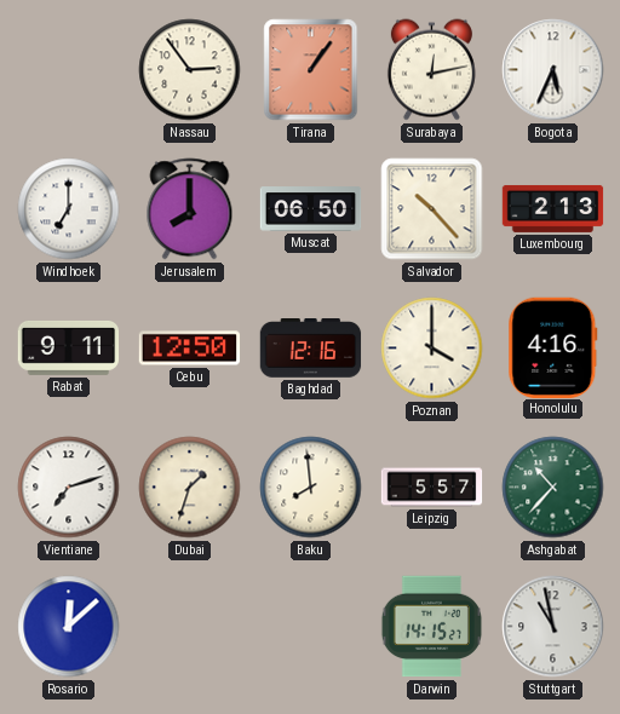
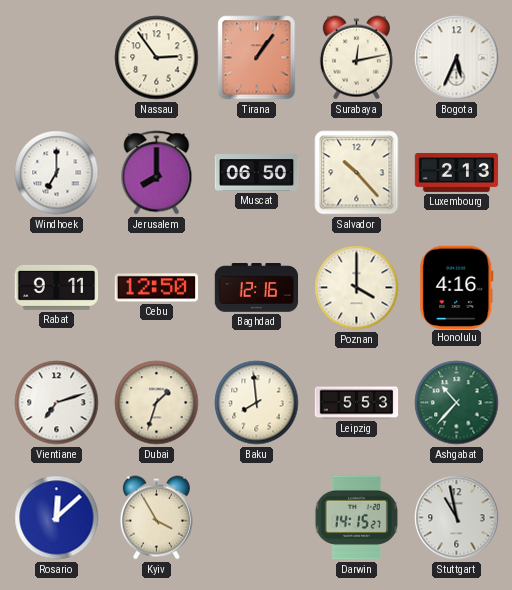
Leipzig: 5:57 -> 5:53 (357, 403)
Kyiv: none -> 3:55 (156, 518)
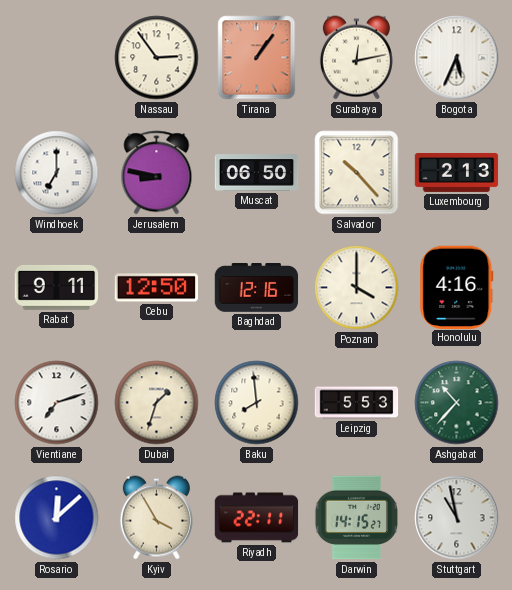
Jerusalem: 8:00 -> 8:47 (157, 173)
Riyadh: none -> 22:11 (257, 518)
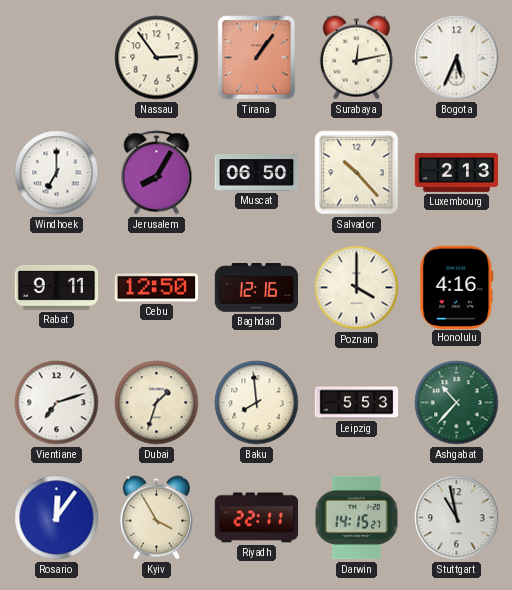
Jerusalem: 8:47 -> 8:05 (157, 173)
Rosario: 12:08 -> 12:06 (57, 518)
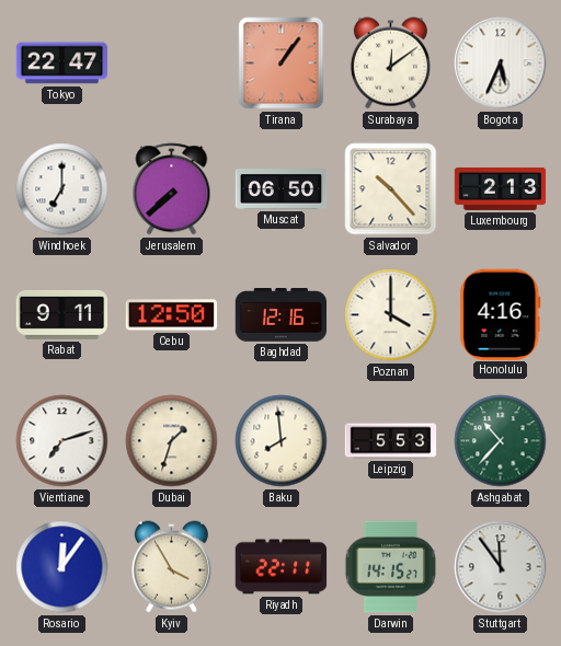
Tokyo: none -> 22:47 (62, 64)
Nassau: 2:54 -> none (157, 58)
Surabaya: 12:13 -> 12:09 (390, 64)
Jerusalem: 8:05 -> 7:38 (172, 189)
Stuttgart: 10:58 -> 11:54 (501, 567)
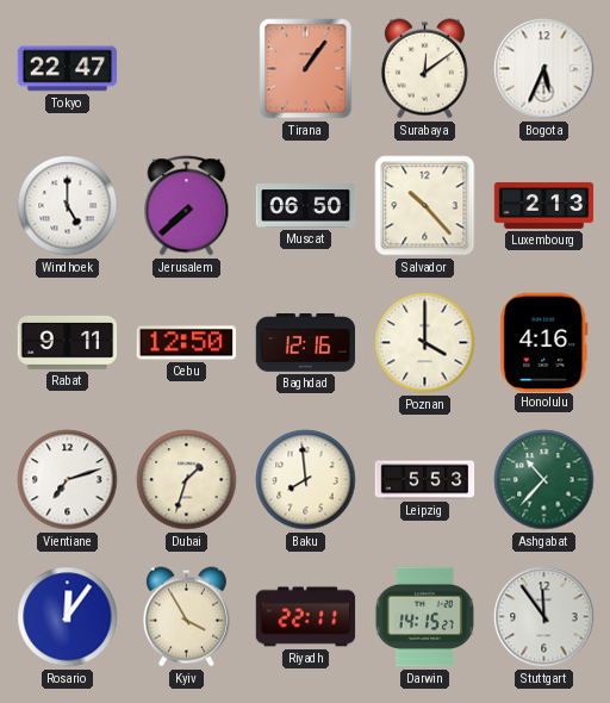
Windhoek: 7:00 -> 5:00 (68, 206)
